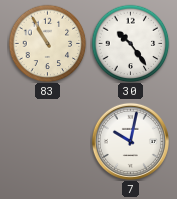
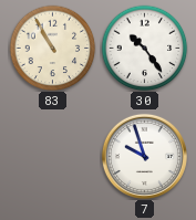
7: 10:02 -> 9:57 (144, 156)
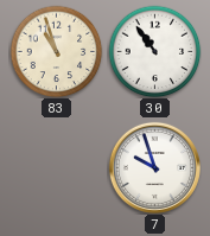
83: 10:55 -> 10:57 (56, 51)
30: 10:24 -> 10:54 (154, 51)
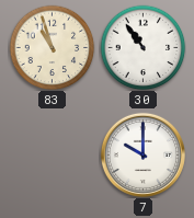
7: 9:57 -> 10:00 (142, 154)
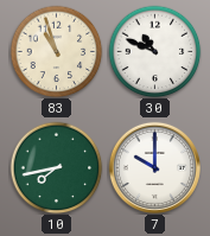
30: 10:54 -> 10:49 (154, 51)
10: none -> 7:43 (56, 167)
